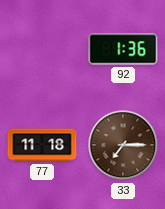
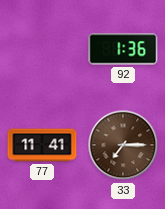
77: 11:18 -> 11:41 (42, 145)
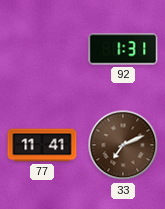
92: 1:36 -> 1:31 (123, 49)
33: 7:15 -> 7:11 (123, 145)
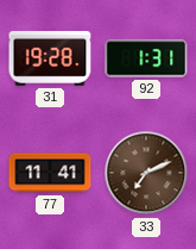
31: none -> 19:28 (50, 60)
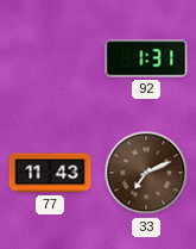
31: 19:28 -> none (50, 60)
77: 11:41 -> 11:43 (50, 173)
